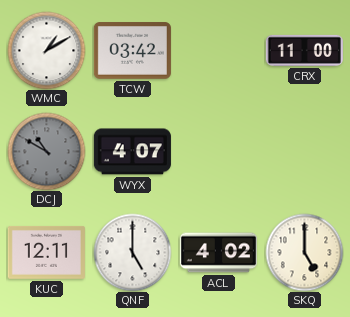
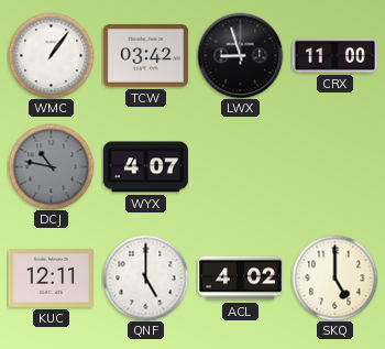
WMC: 1:10 -> 1:06 (51, 55)
LWX: none -> 8:57 (240, 55)
DCJ: 10:50 -> 10:47 (51, 166)
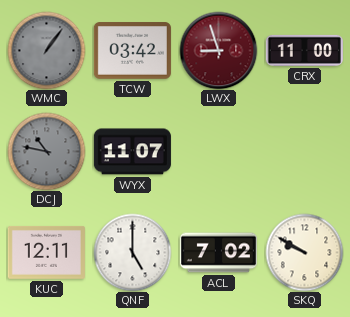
WMC dial: white -> grey (46, 50)
LWX dial: black -> burgundy (218, 50)
WYX: 4:07 -> 11:07 (132, 152)
ACL: 4:02 -> 7:02 (218, 253)
SKQ: 5:00 -> 9:50 (304, 252)
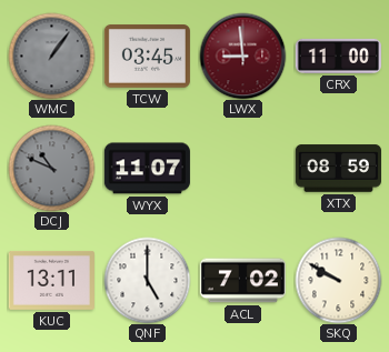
TCW: 03:42 -> 03:45 (147, 57)
LWX: 8:57 -> 8:59 (242, 56)
DCJ: 10:47 -> 10:49 (51, 168)
XTX: none -> 08:59 (338, 169)
KUC: 12:11 -> 13:11 (51, 280)
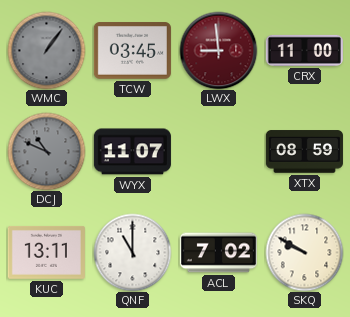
QNF: 5:00 -> 11:00 (132, 252)
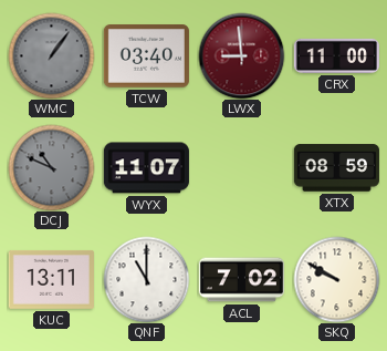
TCW: 03:45 -> 03:40 (146, 56)
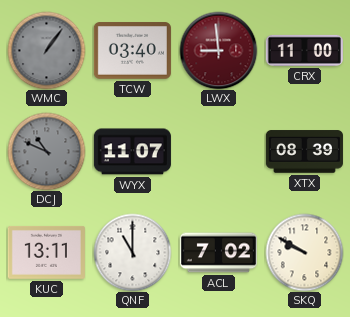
XTX: 08:59 -> 08:39 (304, 152)
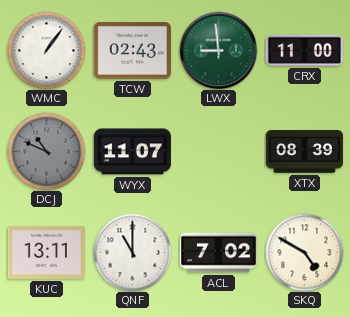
WMC dial: grey -> white (46, 50)
TCW: 03:40 -> 02:43 (132, 51)
LWX dial: burgundy -> green (218, 50)
SKQ: 9:50 -> 4:50 (304, 252)
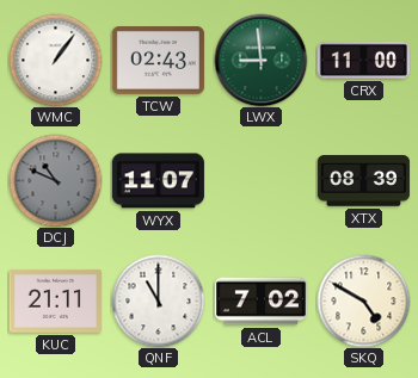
KUC: 13:11 -> 21:11 (55, 300)
